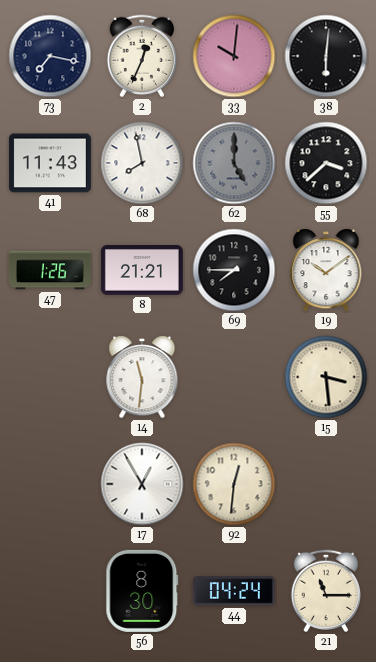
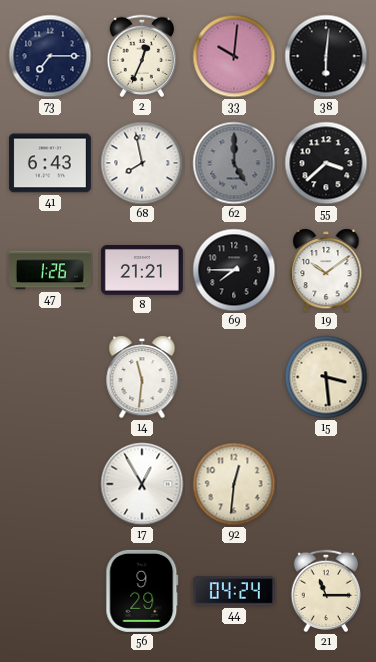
73: 7:17 -> 7:15 (50, 56)
41: 11:43 -> 6:43 (50, 163)
56: 8:30 -> 9:29 (142, 591)
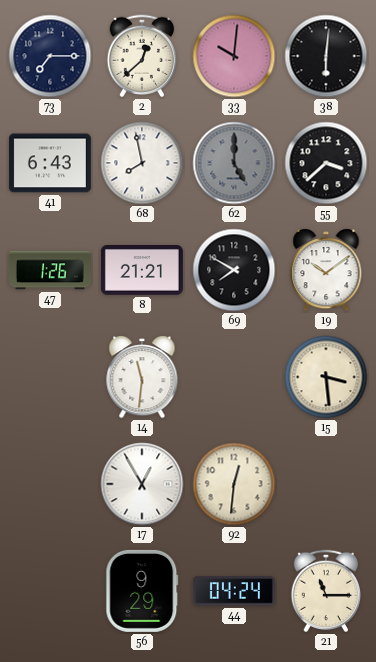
2: 12:34 -> 12:38 (142, 56)
69: 7:45 -> 7:50 (234, 270)
